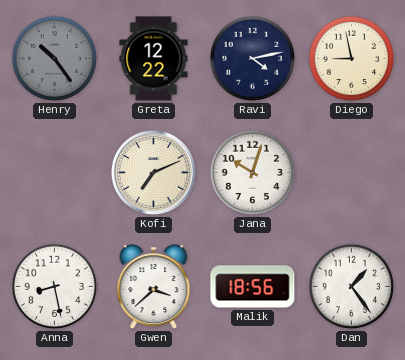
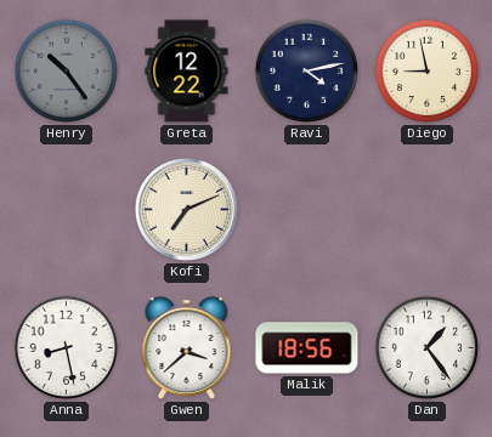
Jana: 10:03 -> none (253, 173)
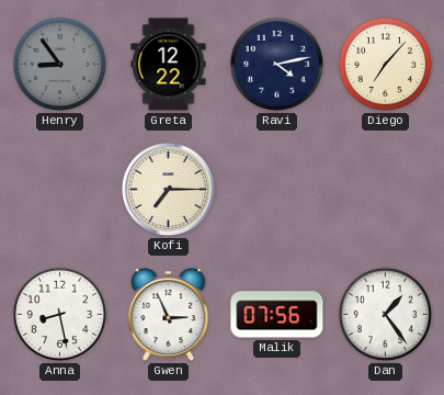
Henry: 10:24 -> 8:54 (60, 65)
Diego: 8:58 -> 7:07 (386, 65)
Kofi: 7:11 -> 7:15 (168, 189)
Gwen: 3:38 -> 2:56 (169, 315)
Malik: 18:56 -> 07:56 (277, 315)
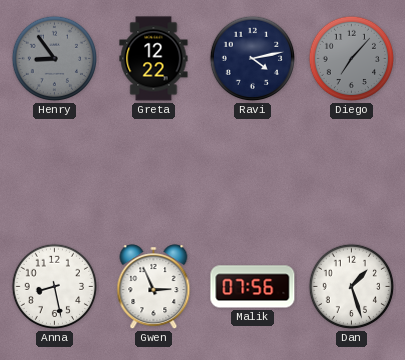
Diego dial: cream -> grey (352, 59)
Kofi: 7:15 -> none (168, 189)
Dan: 1:24 -> 1:27 (352, 287)
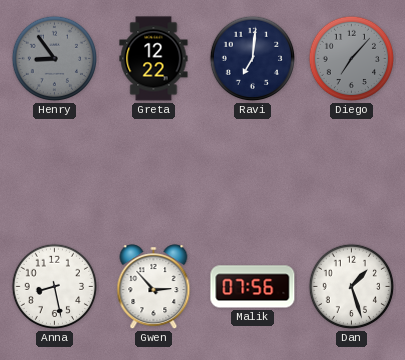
Ravi: 4:13 -> 7:01 (253, 59)
Gwen: 2:56 -> 2:53 (154, 287)
